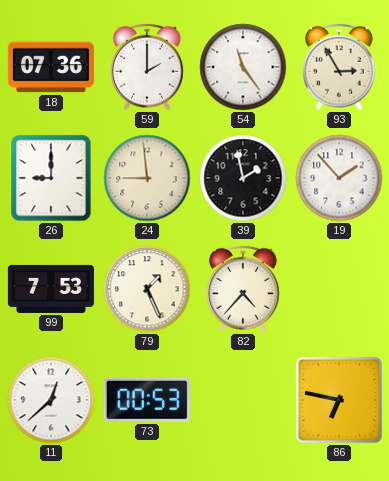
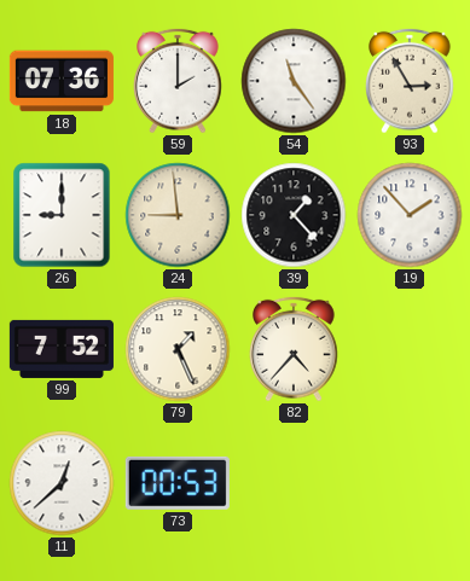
39: 1:58 -> 1:23 (294, 215)
99: 7:53 -> 7:52 (62, 349)
86: 6:47 -> none (339, 400)
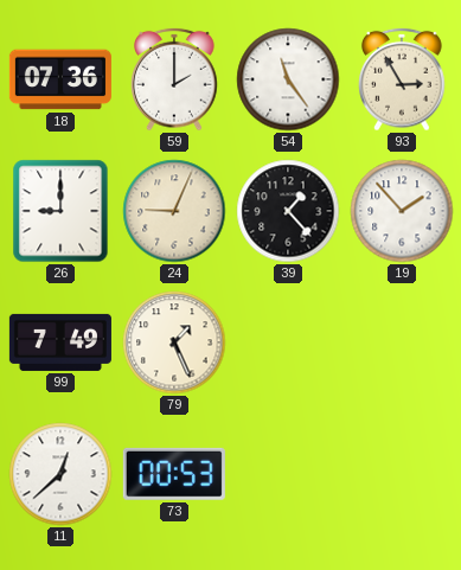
24: 8:59 -> 9:04 (174, 211)
99: 7:52 -> 7:49 (60, 342)
82: 4:37 -> none (294, 349)
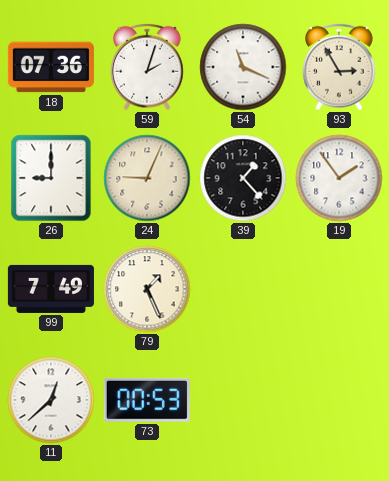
59: 2:00 -> 2:03 (147, 67)
54: 11:24 -> 11:19 (243, 67)
19: 1:53 -> 1:54 (339, 178)
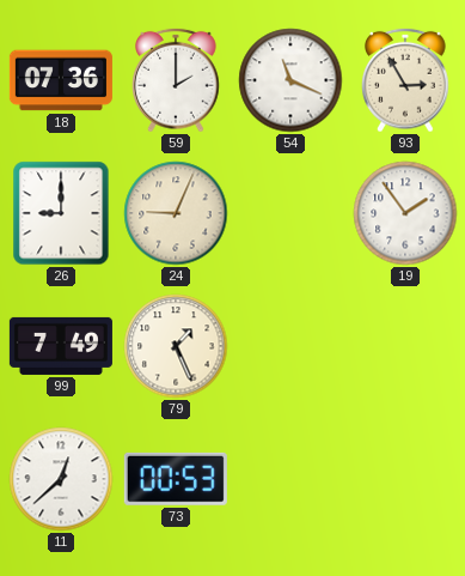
59: 2:03 -> 2:00 (176, 80)
39: 1:23 -> none (243, 178)
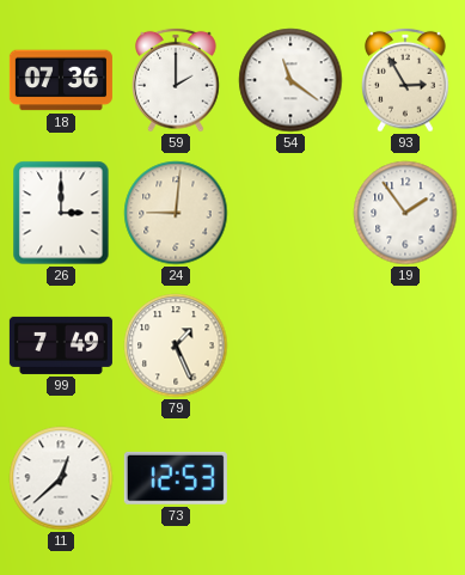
54: 11:19 -> 11:21 (290, 80)
26: 9:00 -> 3:00 (61, 213)
24: 9:04 -> 9:01 (176, 213)
73: 00:53 -> 12:53 (176, 478)
